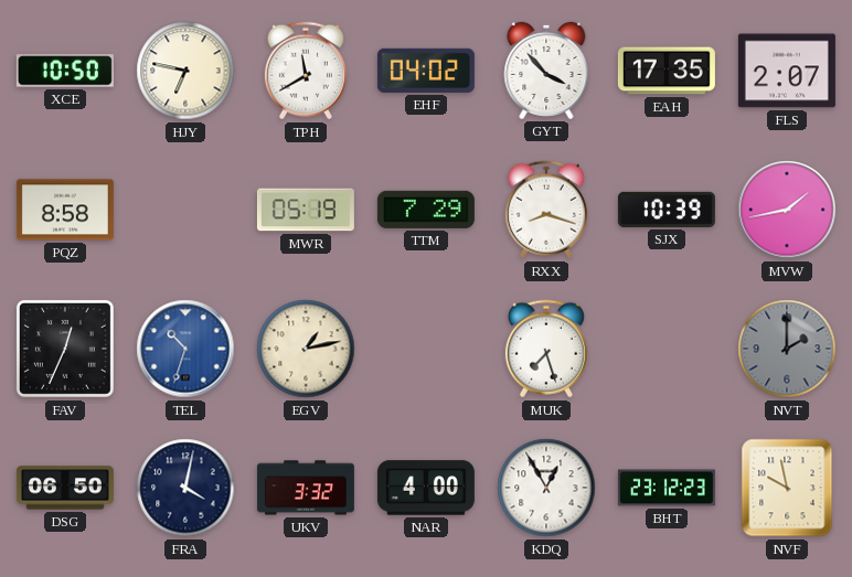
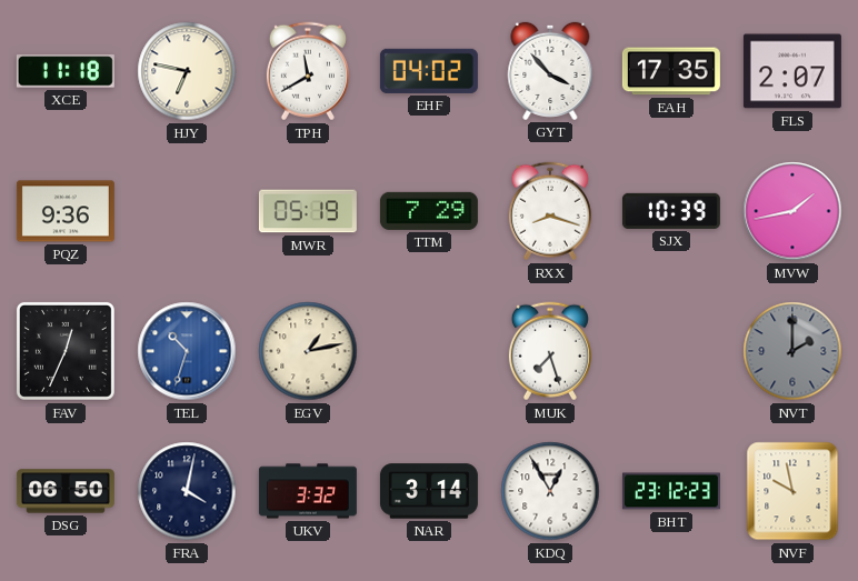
XCE: 10:50 -> 11:18 (66, 71)
PQZ: 8:58 -> 9:36 (66, 211)
NAR: 4:00 -> 3:14 (429, 491)
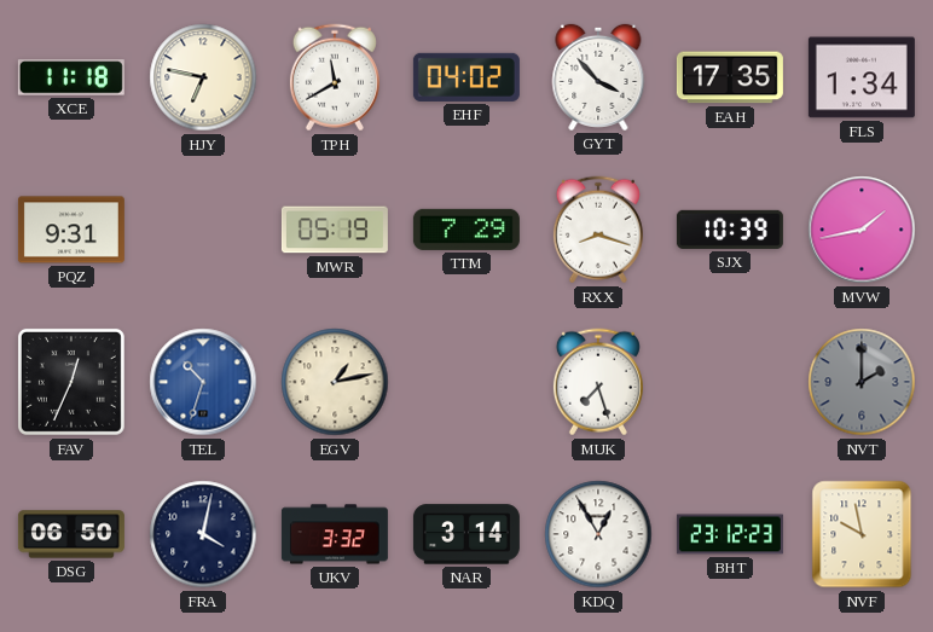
FLS: 2:07 -> 1:34 (862, 77)
PQZ: 9:36 -> 9:31 (71, 230)
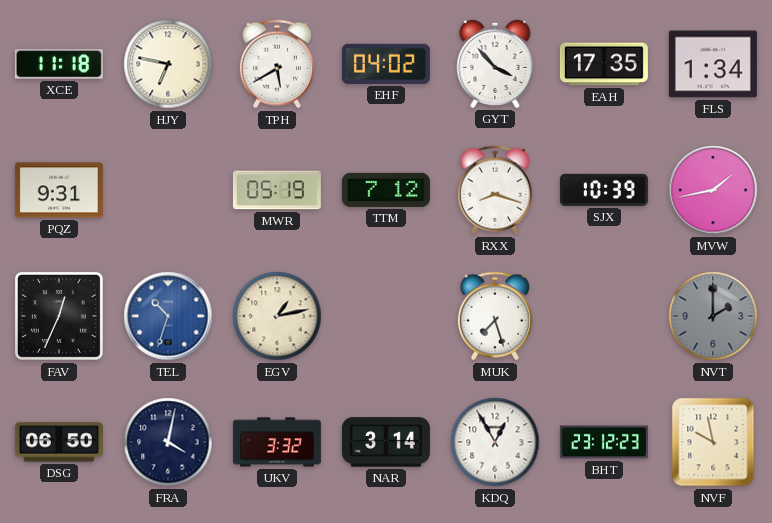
TPH: 11:40 -> 5:40 (277, 64)
TTM: 7:29 -> 7:12 (386, 190)
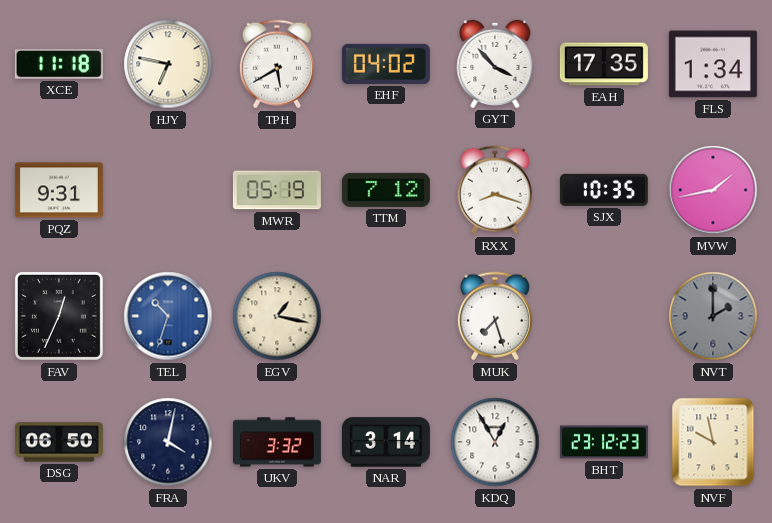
SJX: 10:39 -> 10:35 (604, 190)
EGV: 1:13 -> 1:17 (277, 316)
